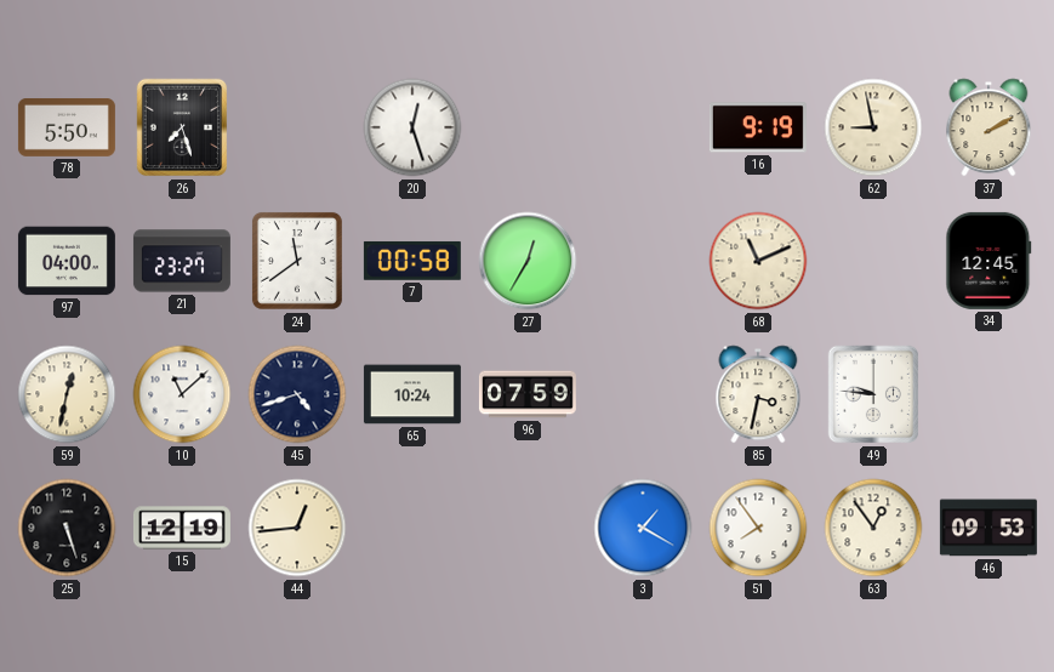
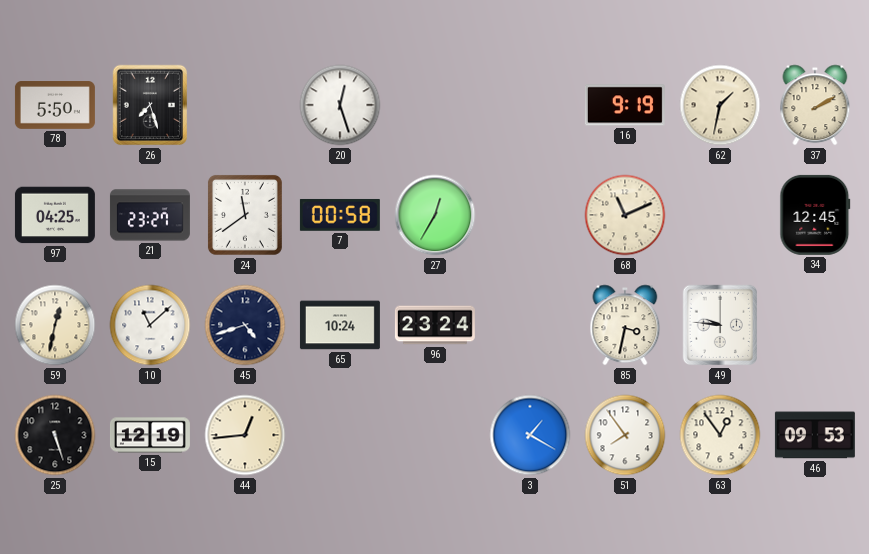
62: 8:58 -> 1:32 (720, 105)
97: 04:00 -> 04:25 (55, 215)
96: 07:59 -> 23:24 (435, 325)
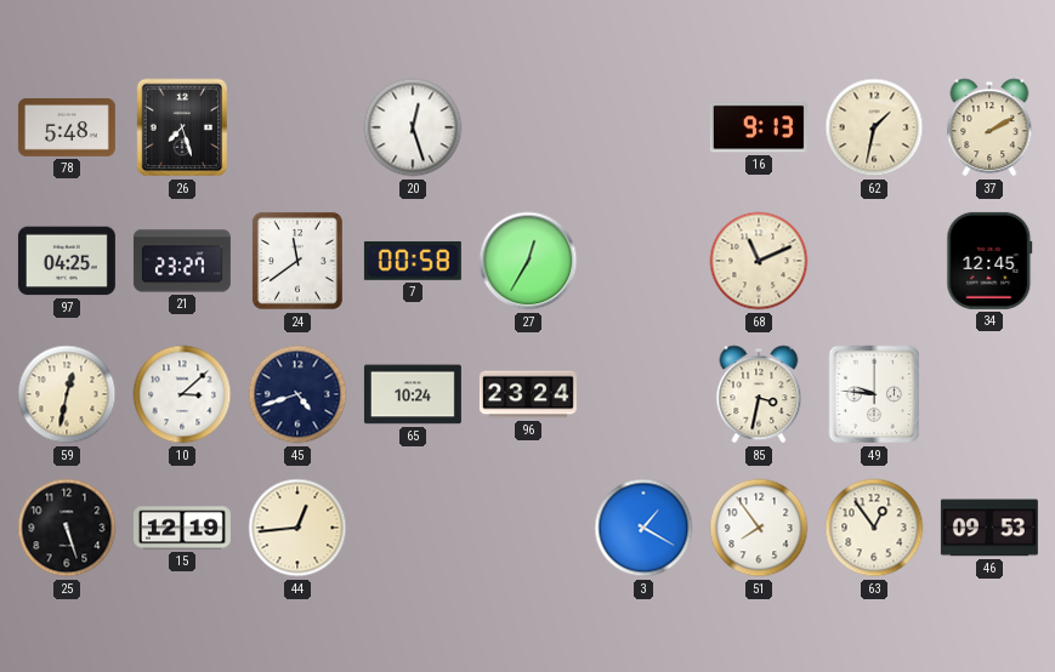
78: 5:50 -> 5:48 (67, 129)
16: 9:19 -> 9:13 (759, 127)
10: 11:08 -> 3:08 (182, 394)
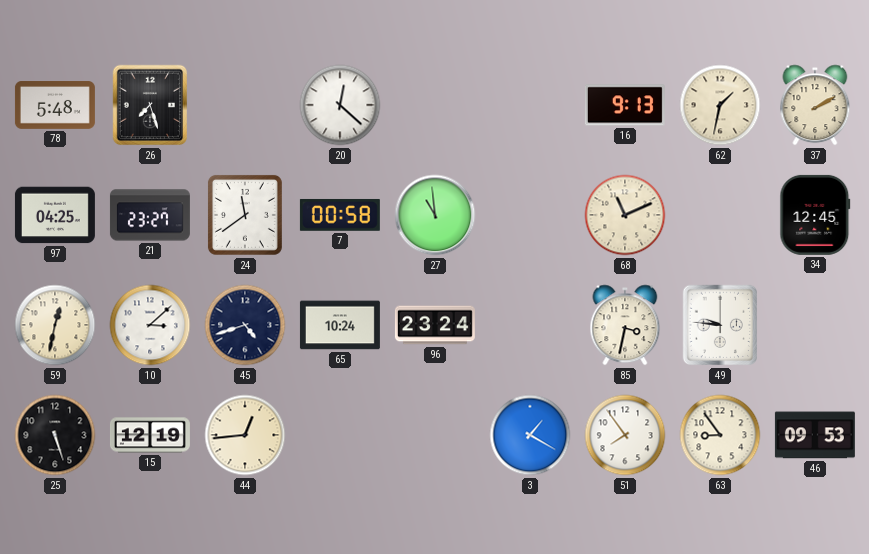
20: 12:27 -> 12:22 (340, 105)
27: 12:35 -> 10:59 (435, 215)
63: 12:54 -> 8:54 (720, 435)
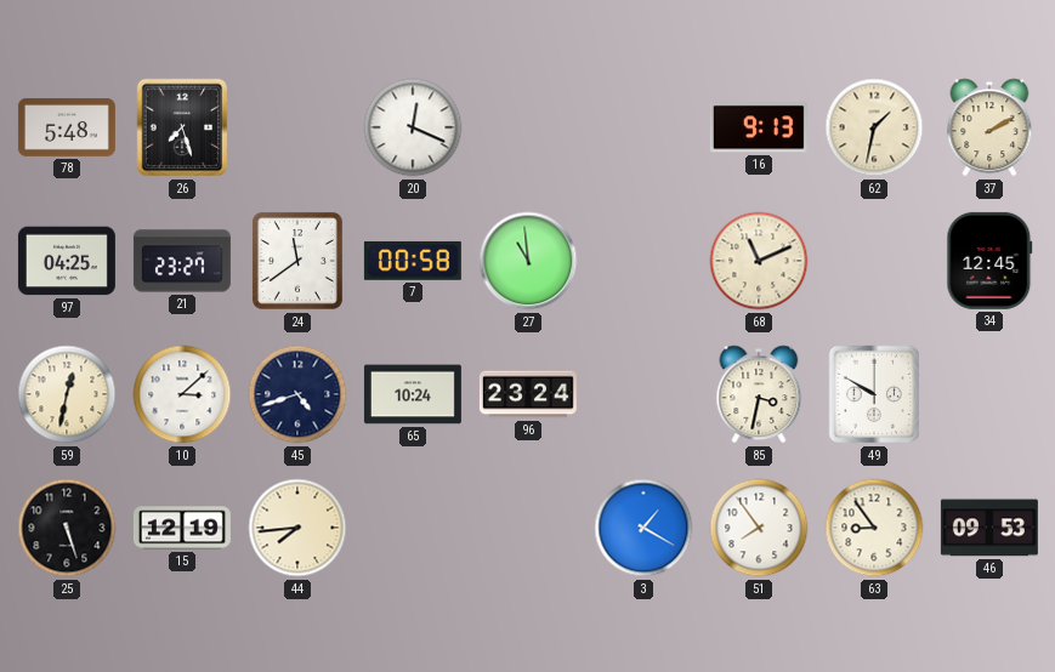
20: 12:22 -> 12:19 (413, 127)
49: 9:46 -> 9:50 (874, 394)
44: 12:44 -> 7:44 (297, 528)
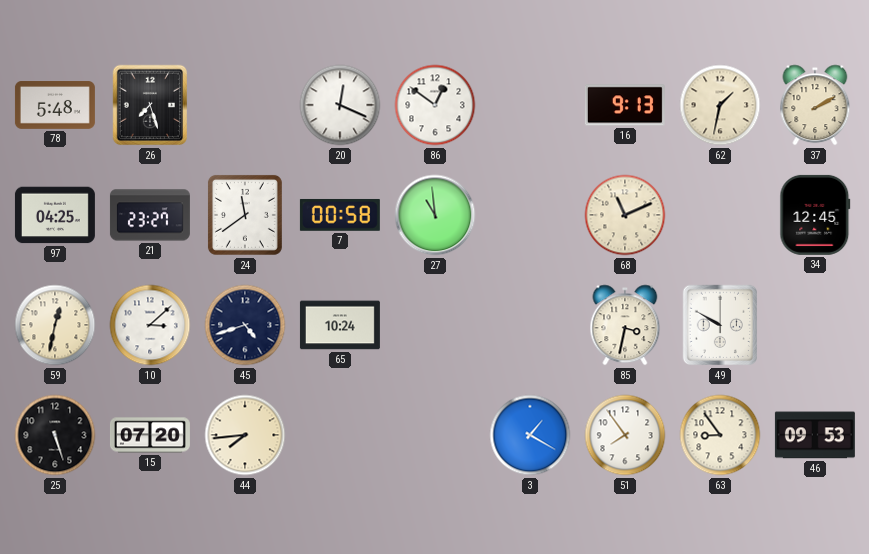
86: none -> 12:51 (435, 105)
96: 23:24 -> none (528, 394)
15: 12:19 -> 07:20 (150, 435)
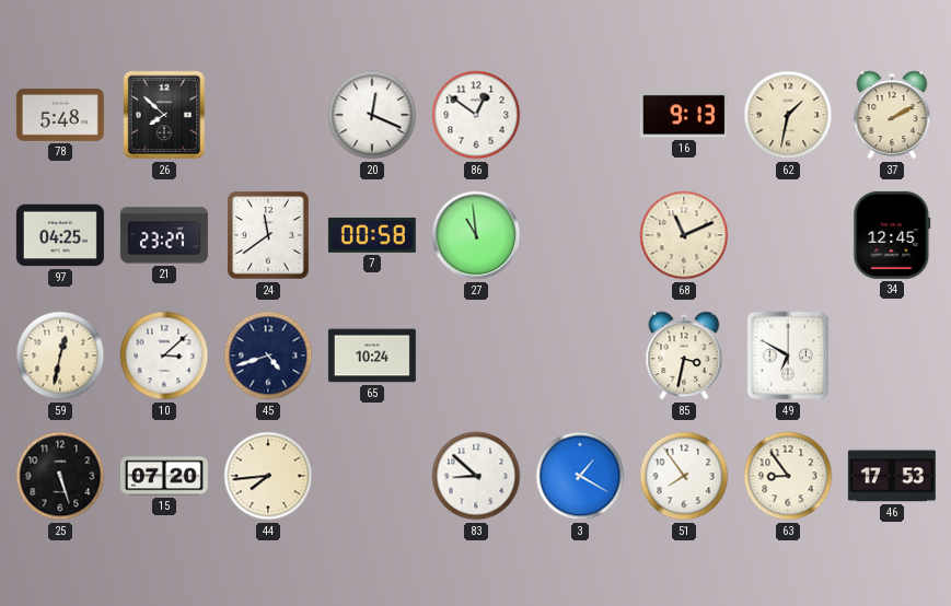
26: 7:27 -> 7:52 (164, 115)
49: 9:50 -> 6:50 (788, 356)
83: none -> 8:52 (476, 476)
46: 09:53 -> 17:53 (892, 476)
